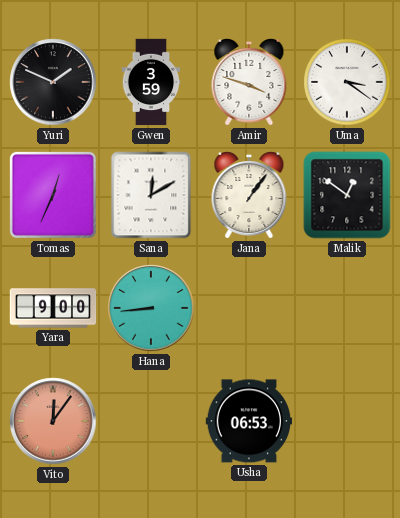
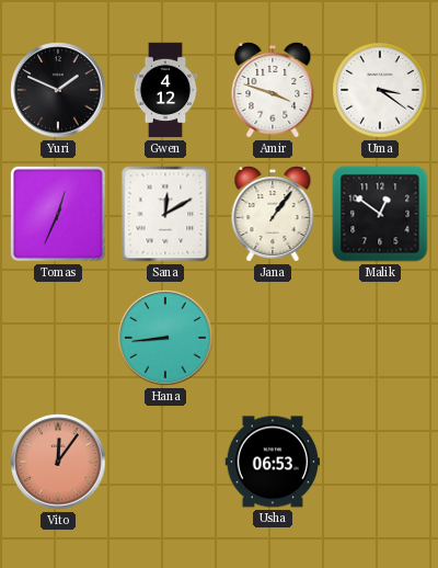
Gwen: 3:59 -> 4:12 (165, 90)
Yara: 9:00 -> none (53, 308)
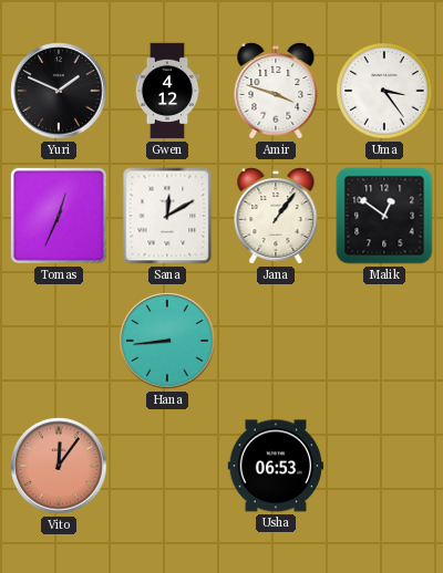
Uma: 3:21 -> 3:24 (384, 91)
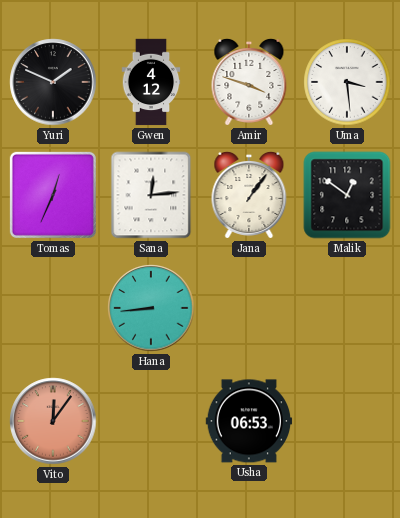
Uma: 3:24 -> 3:29 (347, 82)
Sana: 12:10 -> 12:14 (151, 195)
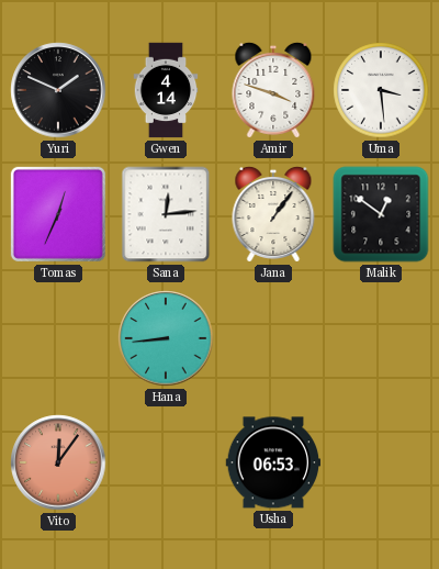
Gwen: 4:12 -> 4:14 (166, 90)
